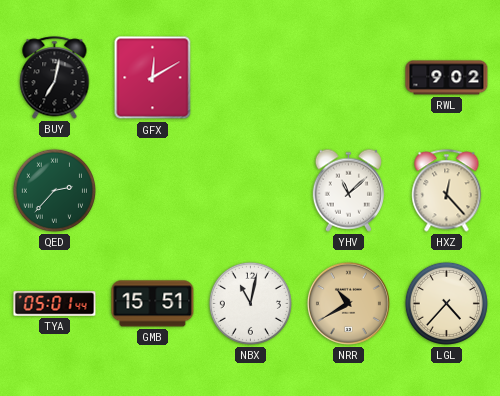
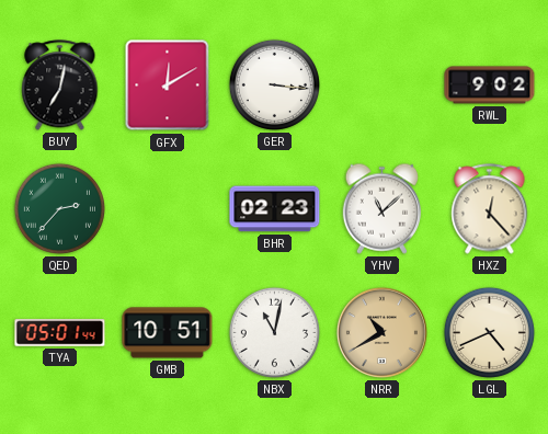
GER: none -> 3:16 (274, 84)
BHR: none -> 02:23 (275, 209)
GMB: 15:51 -> 10:51 (168, 333)
LGL: 4:37 -> 4:41 (489, 332)
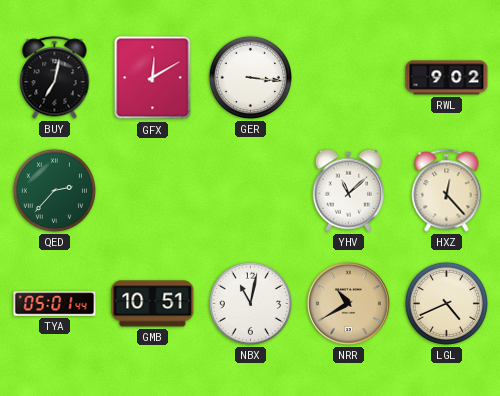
BHR: 02:23 -> none (275, 209)
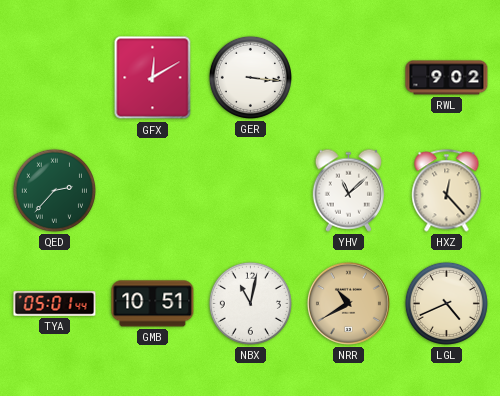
BUY: 7:02 -> none (55, 78)
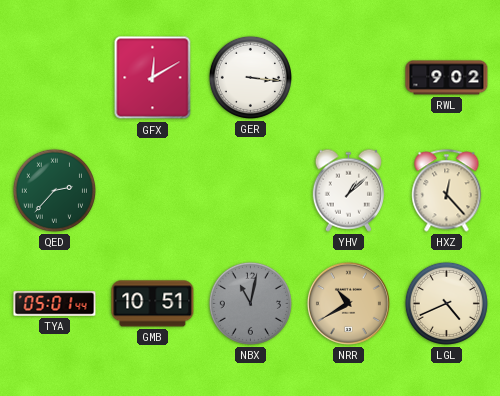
YHV: 11:08 -> 1:08 (349, 190)
NBX dial: white -> grey (250, 303)
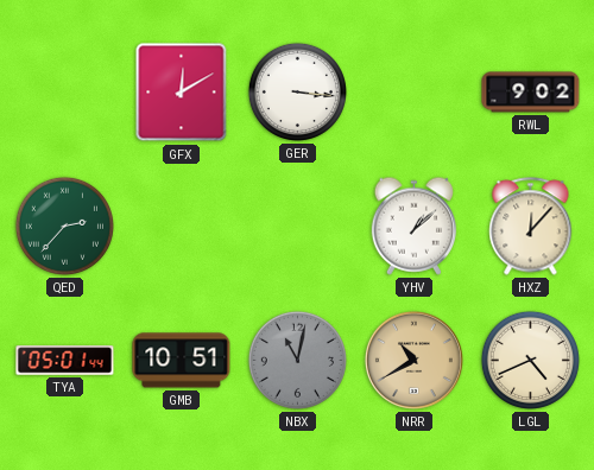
HXZ: 12:23 -> 12:07 (531, 227)
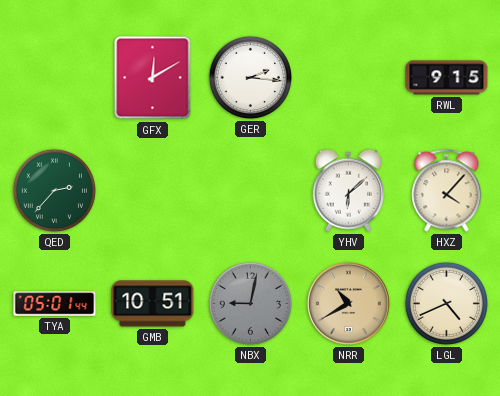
GER: 3:16 -> 2:16 (250, 77)
RWL: 9:02 -> 9:15 (447, 78)
YHV: 1:08 -> 6:08 (349, 190)
HXZ: 12:07 -> 4:07 (447, 191)
NBX: 11:02 -> 9:02 (250, 303)
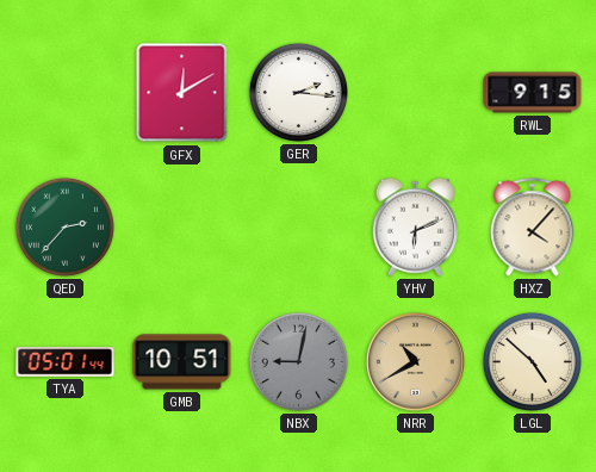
YHV: 6:08 -> 6:11 (416, 226)
LGL: 4:41 -> 4:52 (532, 361)
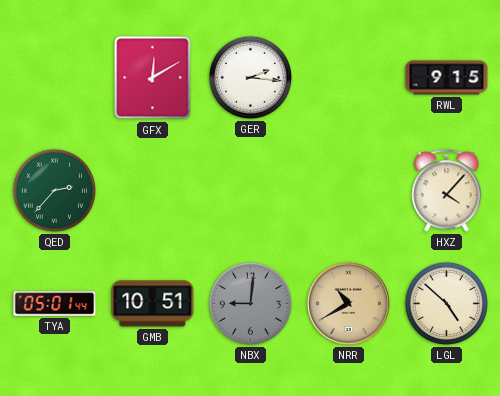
YHV: 6:11 -> none (416, 226)
NBX: 9:02 -> 9:01 (250, 303)
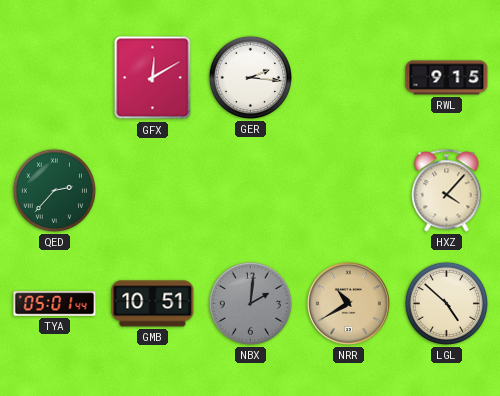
NBX: 9:01 -> 2:01 (250, 303)
